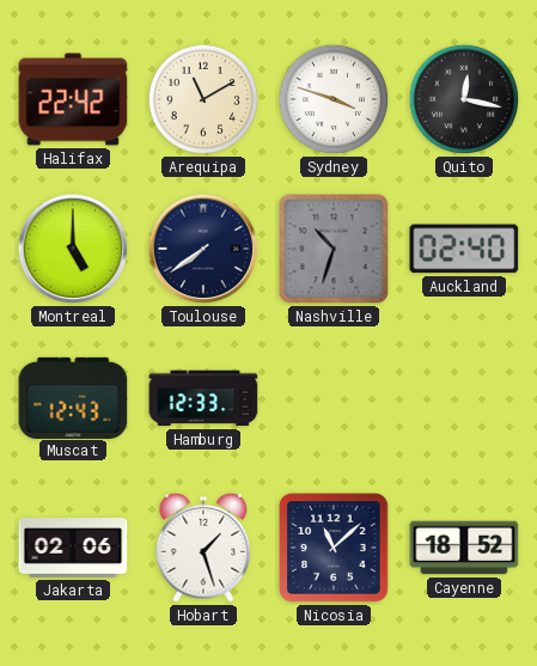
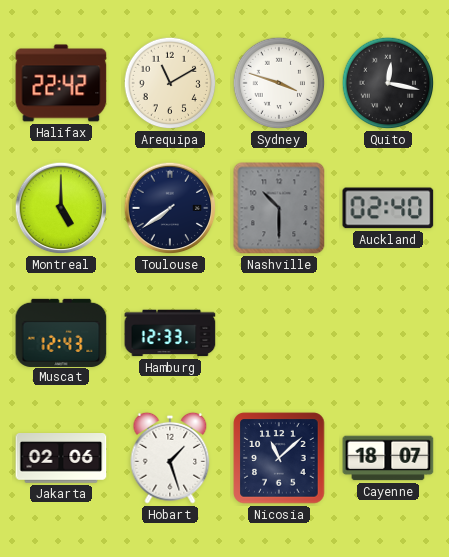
Nashville: 10:33 -> 10:30 (279, 208)
Cayenne: 18:52 -> 18:07 (388, 458)
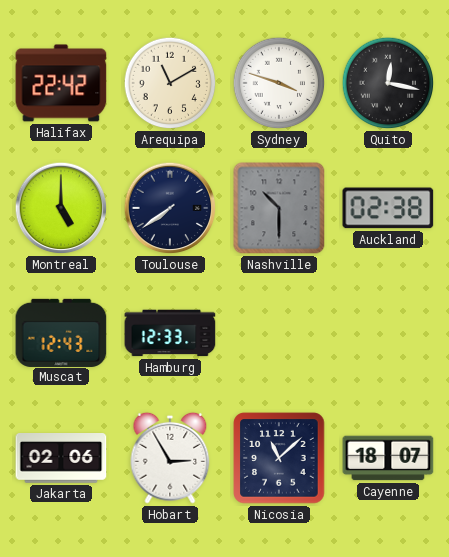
Auckland: 02:40 -> 02:38 (388, 208)
Hobart: 1:27 -> 2:55 (170, 458)
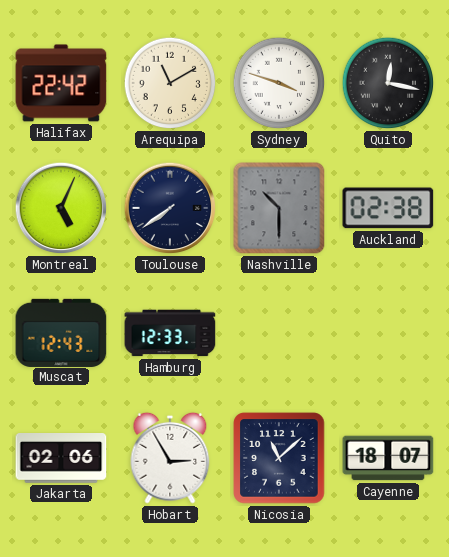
Montreal: 5:00 -> 5:04 (61, 208)
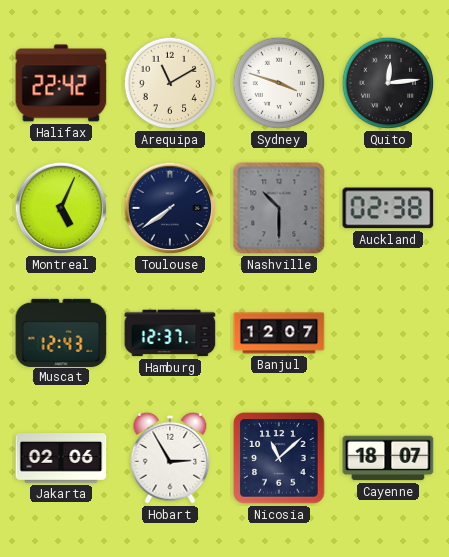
Quito: 12:17 -> 12:14 (388, 83)
Hamburg: 12:33 -> 12:37 (170, 333)
Banjul: none -> 12:07 (279, 333)
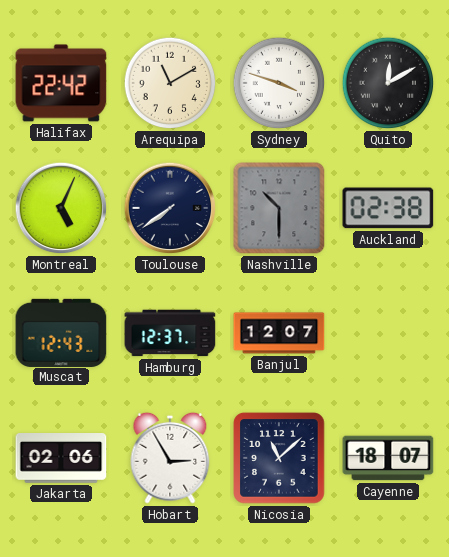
Quito: 12:14 -> 12:10 (388, 83)
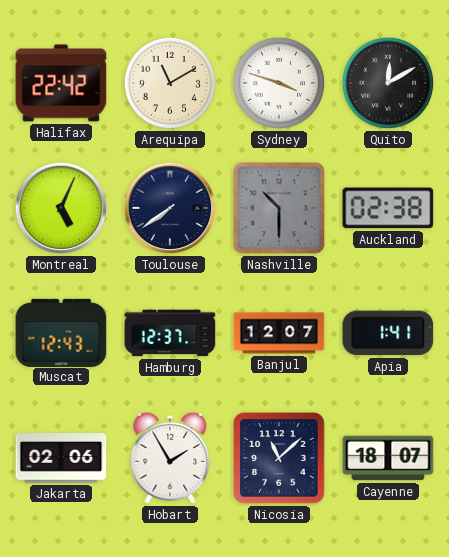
Apia: none -> 1:41 (388, 333)
Hobart: 2:55 -> 1:55 (170, 458)
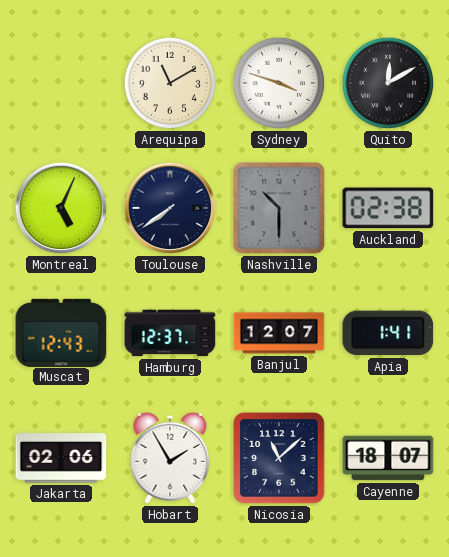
Halifax: 22:42 -> none (61, 83)
